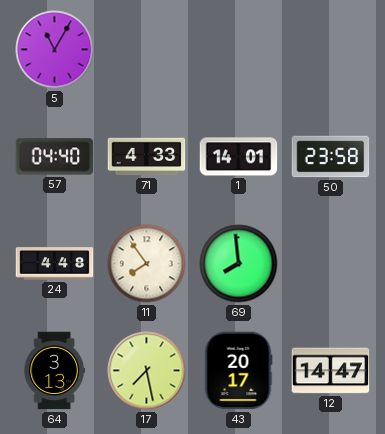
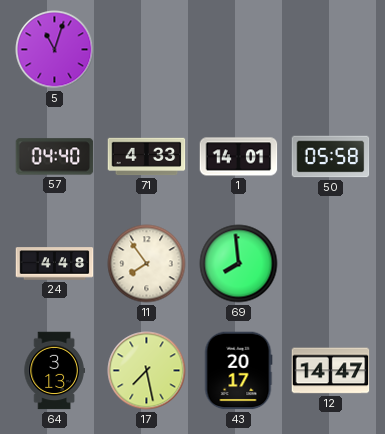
5: 11:05 -> 11:03 (55, 50)
50: 23:58 -> 05:58 (331, 157)
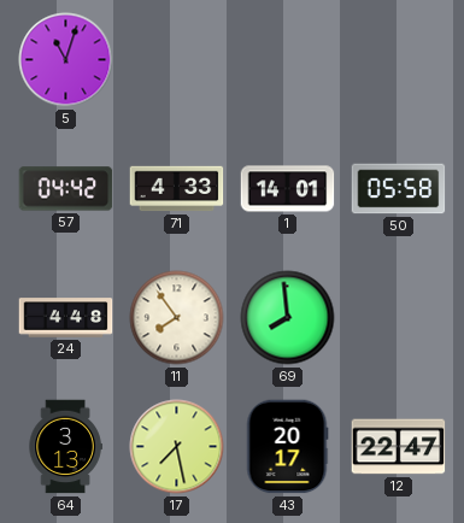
57: 04:40 -> 04:42 (66, 189)
12: 14:47 -> 22:47 (399, 447)
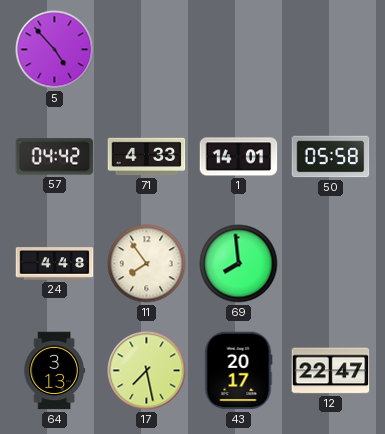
5: 11:03 -> 4:53 (55, 50)
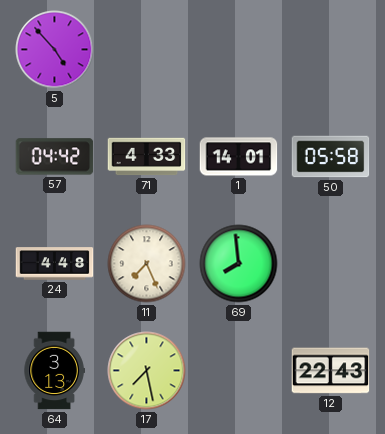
11: 7:54 -> 7:26 (147, 264)
43: 20:17 -> none (238, 371)
12: 22:47 -> 22:43 (331, 371)
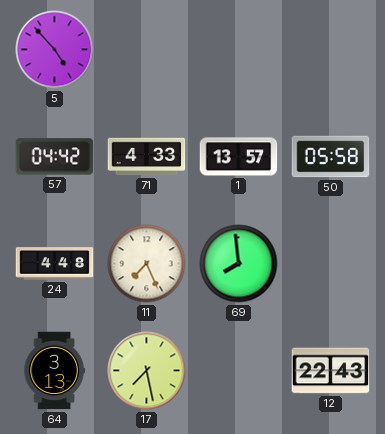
1: 14:01 -> 13:57 (239, 157)
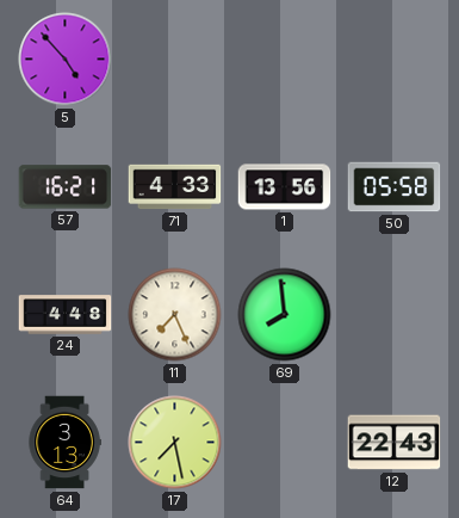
57: 04:42 -> 16:21 (66, 187)
1: 13:57 -> 13:56 (285, 187)
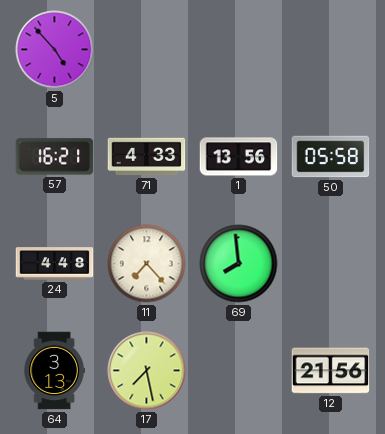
11: 7:26 -> 7:23 (147, 264)
12: 22:43 -> 21:56 (331, 371)
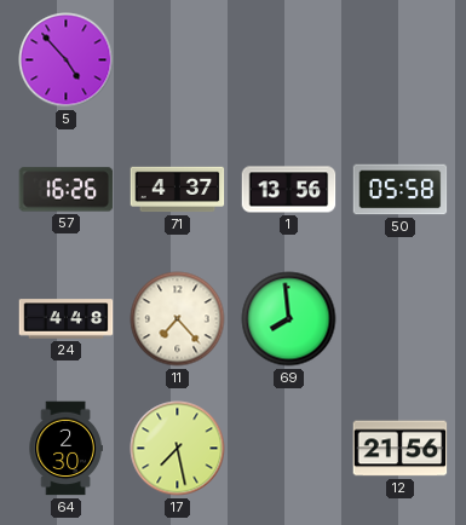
57: 16:21 -> 16:26 (67, 190)
71: 4:33 -> 4:37 (178, 190)
64: 3:13 -> 2:30 (65, 449)
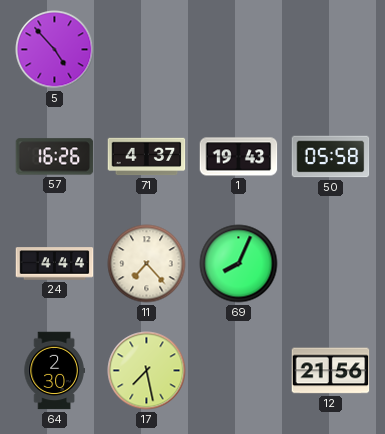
1: 13:56 -> 19:43 (239, 157)
24: 4:48 -> 4:44 (55, 264)
69: 7:59 -> 8:04 (239, 264)
